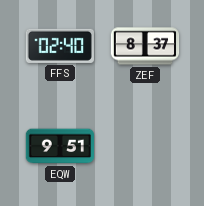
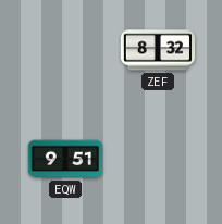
FFS: 02:40 -> none (59, 46)
ZEF: 8:37 -> 8:32 (158, 50)
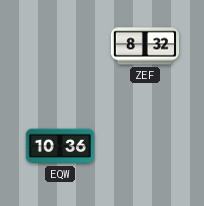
EQW: 9:51 -> 10:36 (59, 146)
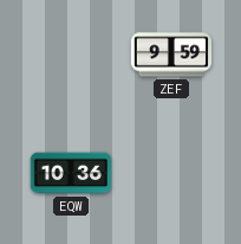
ZEF: 8:32 -> 9:59 (171, 54)
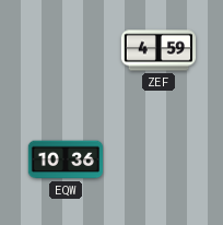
ZEF: 9:59 -> 4:59 (159, 50)
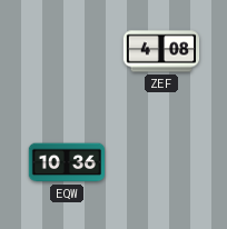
ZEF: 4:59 -> 4:08 (161, 51)
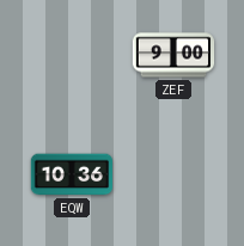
ZEF: 4:08 -> 9:00 (173, 55)
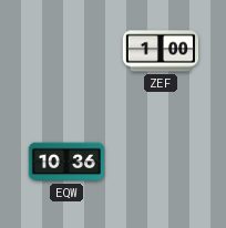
ZEF: 9:00 -> 1:00 (161, 51)
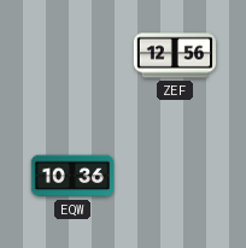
ZEF: 1:00 -> 12:56 (175, 55)
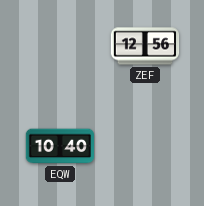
EQW: 10:36 -> 10:40 (59, 146)
